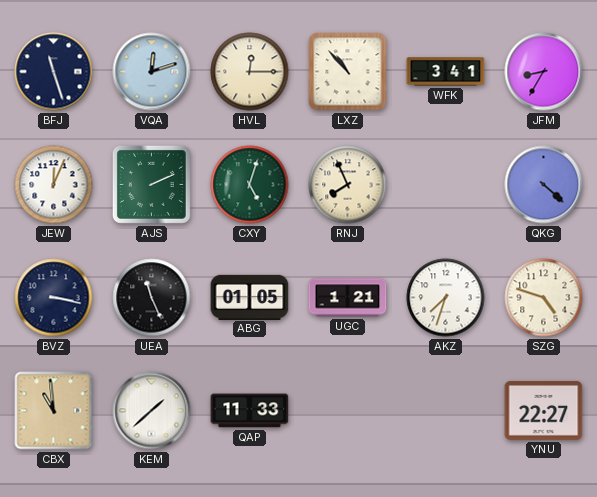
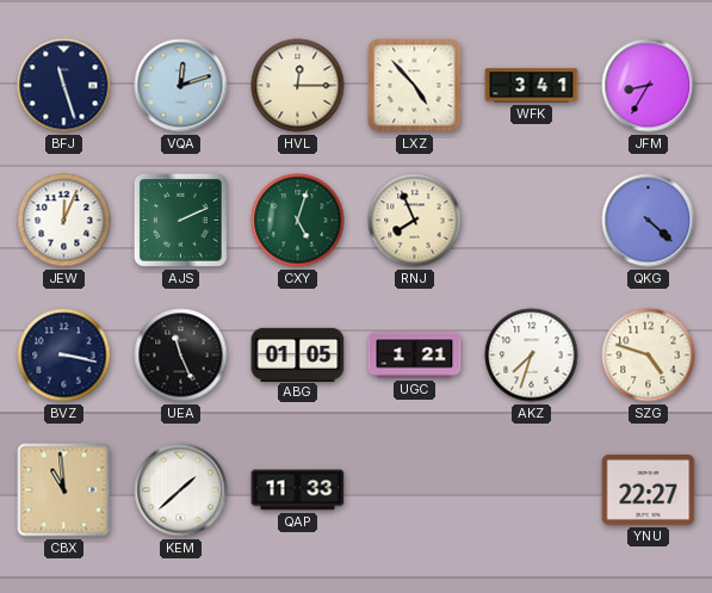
LXZ: 10:53 -> 4:53 (415, 86)
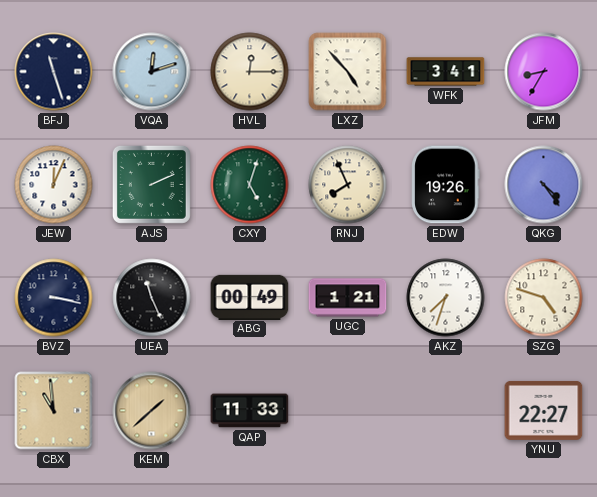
EDW: none -> 19:26 (446, 185)
QKG: 4:22 -> 4:24 (544, 185)
ABG: 01:05 -> 00:49 (250, 297)
KEM dial: white -> champagne (152, 411)
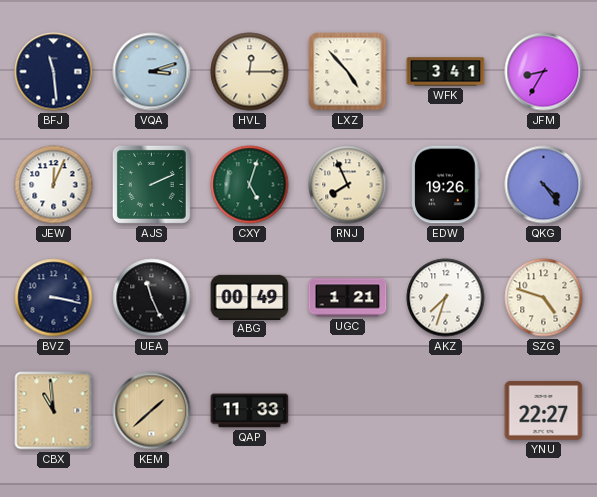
BFJ: 11:27 -> 11:29 (54, 72)
VQA: 12:12 -> 3:12 (152, 72)
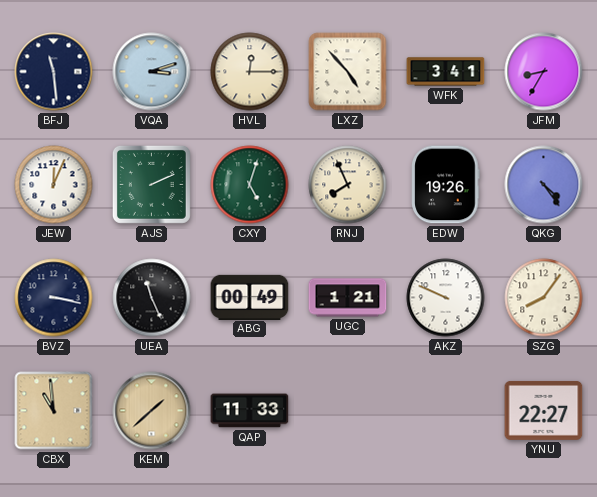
AKZ: 7:33 -> 9:49 (446, 298)
SZG: 4:48 -> 8:06 (544, 298)
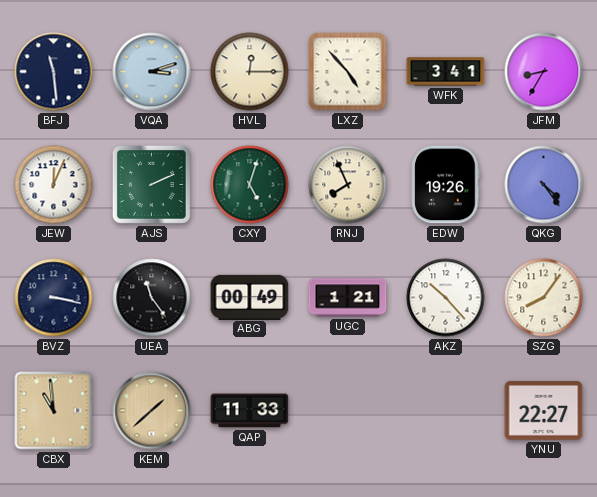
UEA: 11:26 -> 11:24 (152, 298)
AKZ: 9:49 -> 10:23 (446, 298)
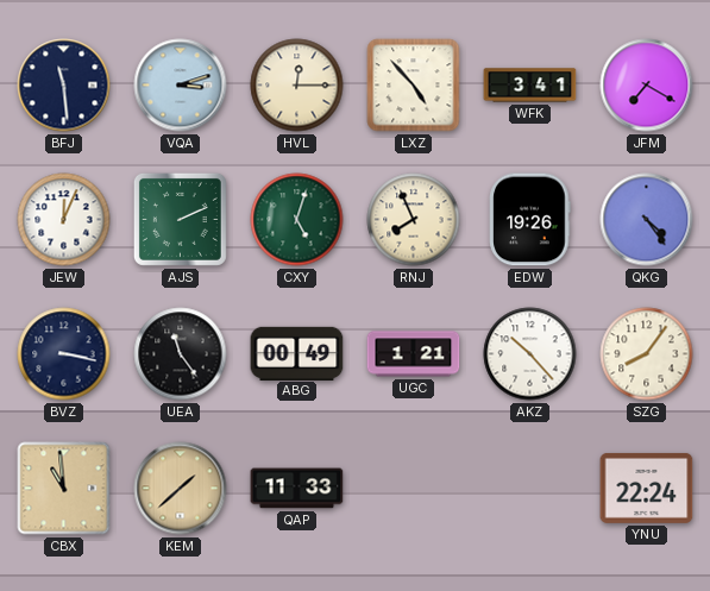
JFM: 8:35 -> 7:20 (647, 86)
YNU: 22:27 -> 22:24 (647, 488)
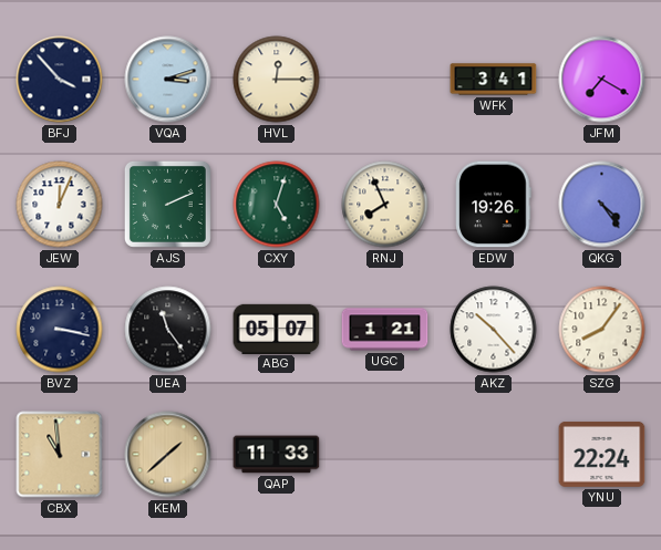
BFJ: 11:29 -> 3:53 (60, 80)
LXZ: 4:53 -> none (414, 86)
ABG: 00:49 -> 05:07 (277, 329)
